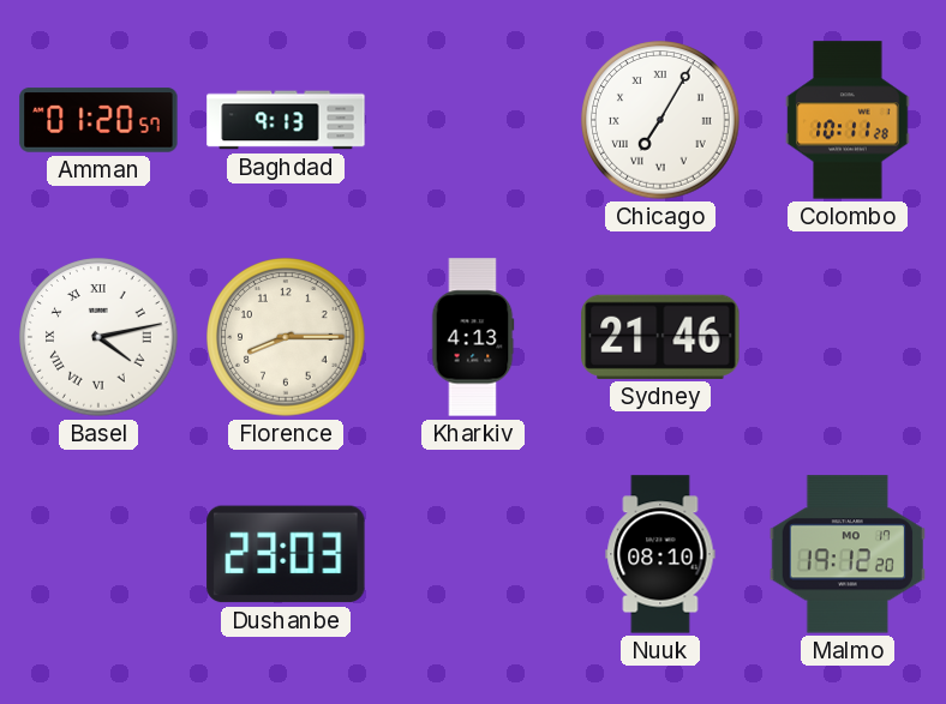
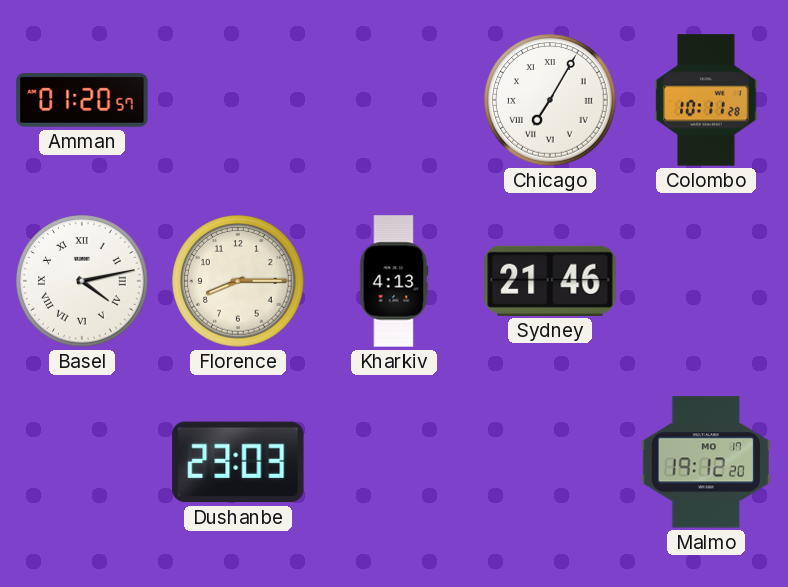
Baghdad: 9:13 -> none (286, 120)
Nuuk: 08:10 -> none (660, 554)
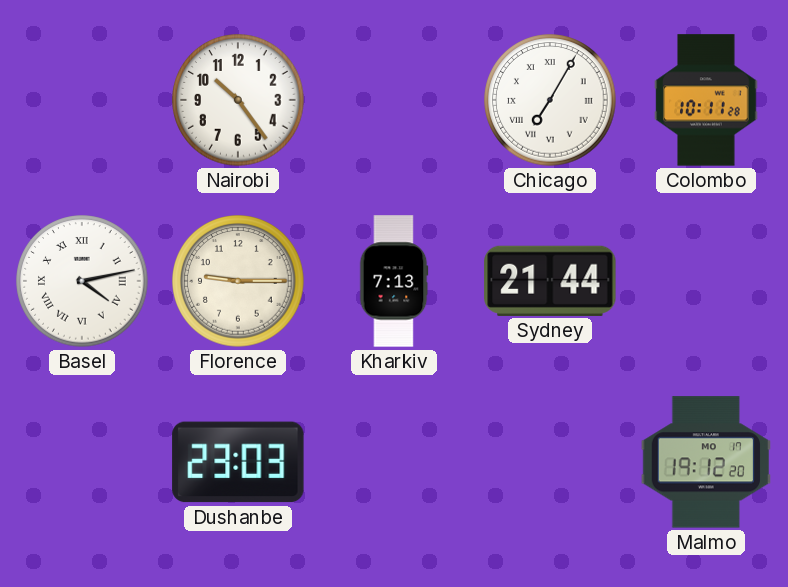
Amman: 01:20 -> none (82, 100)
Nairobi: none -> 10:24 (238, 100)
Florence: 8:15 -> 9:15 (238, 281)
Kharkiv: 4:13 -> 7:13 (394, 281)
Sydney: 21:46 -> 21:44 (550, 281)
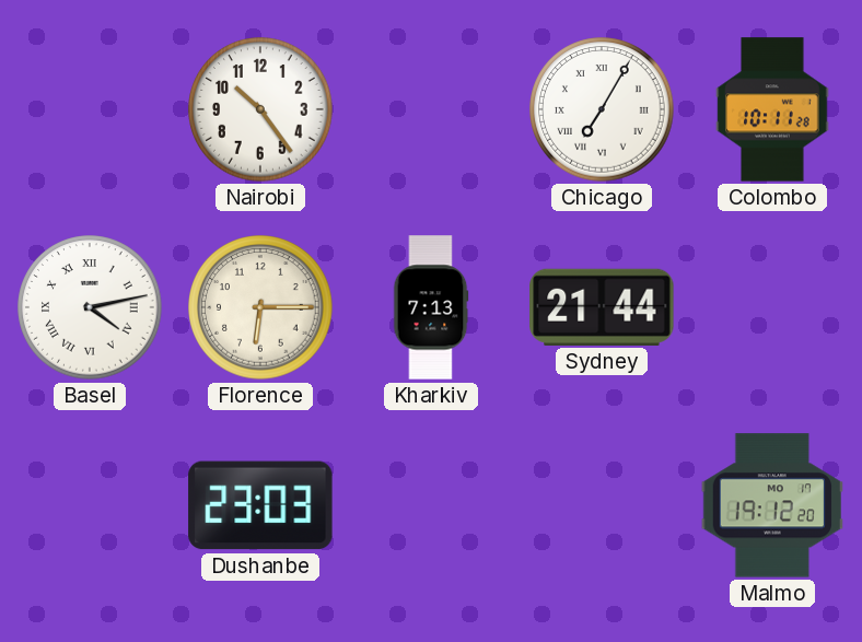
Florence: 9:15 -> 6:15 (260, 307)
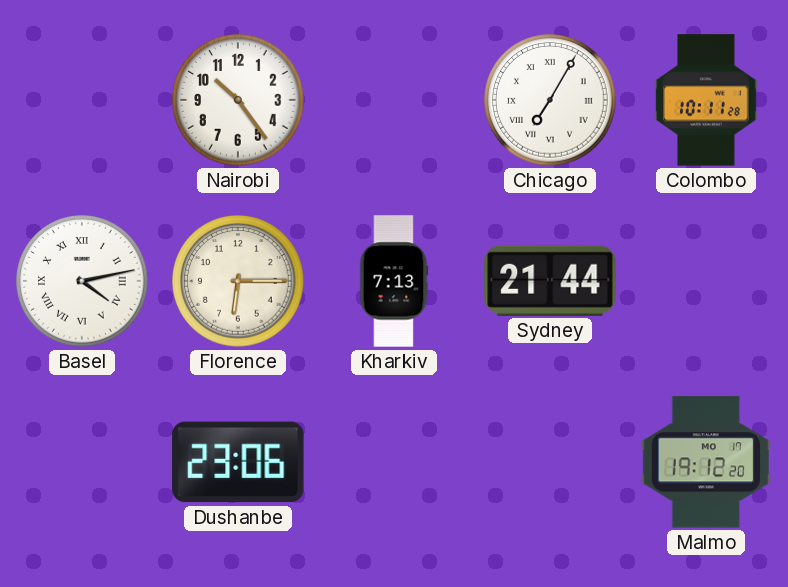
Dushanbe: 23:03 -> 23:06 (238, 462)
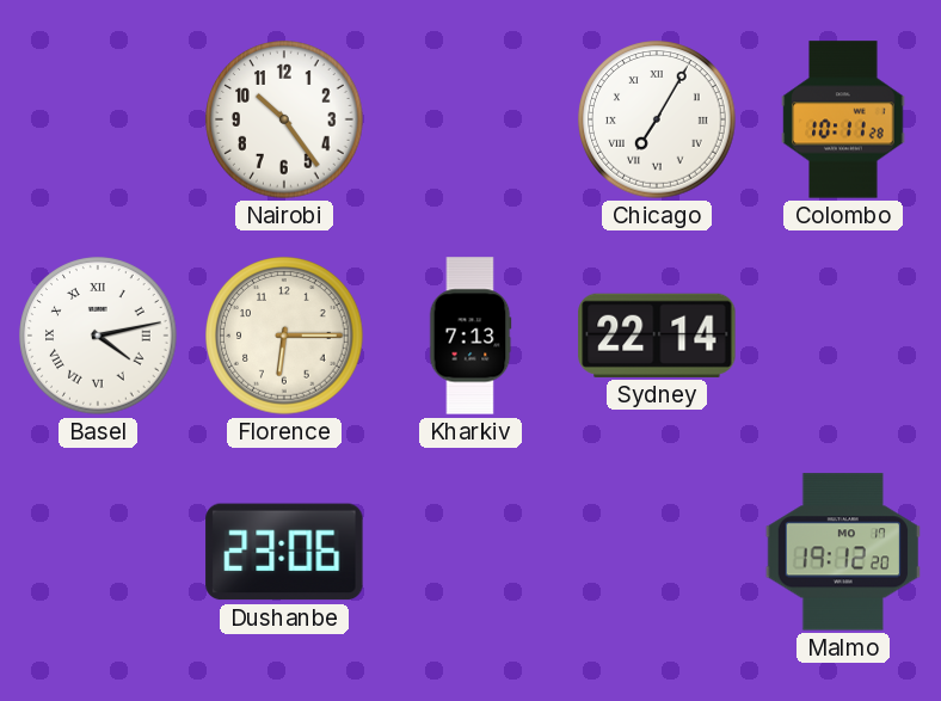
Sydney: 21:44 -> 22:14 (657, 336)
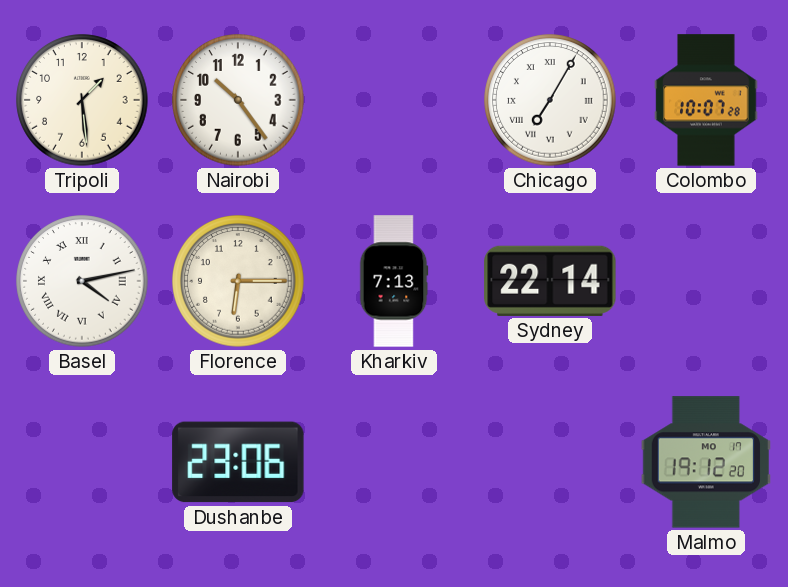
Tripoli: none -> 1:29 (82, 100)
Colombo: 10:11 -> 10:07 (706, 100)
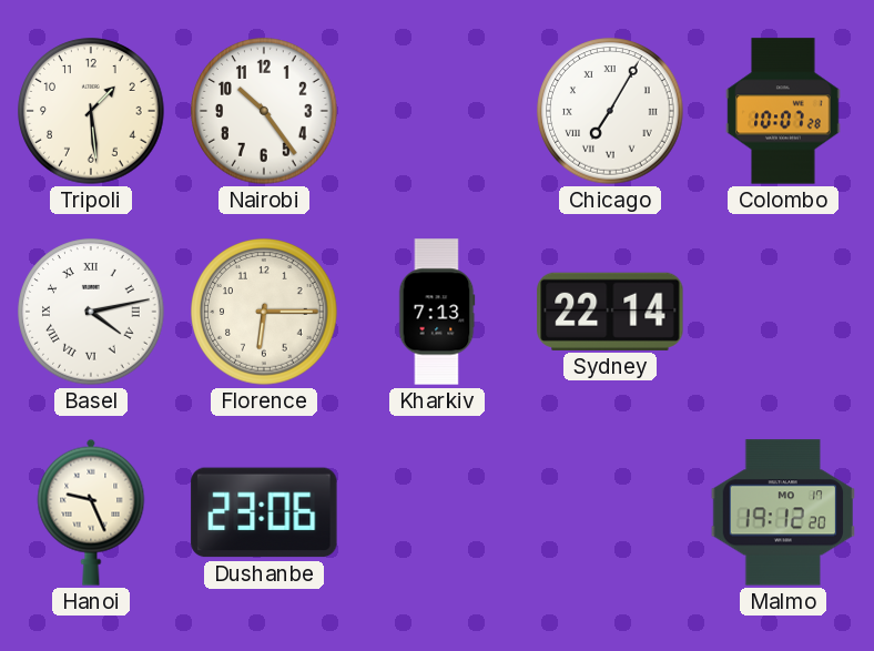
Hanoi: none -> 9:26 (91, 512)
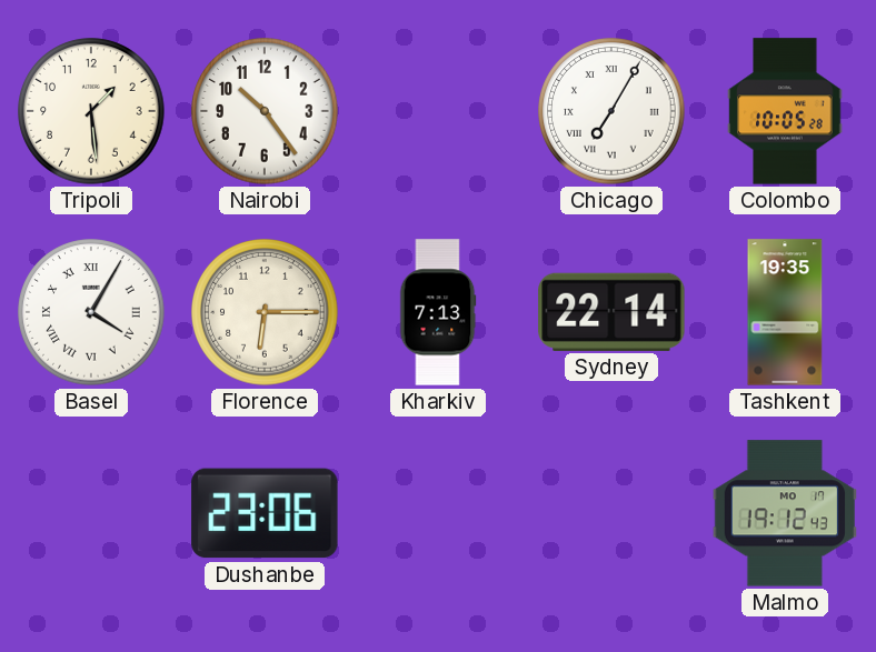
Colombo: 10:07 -> 10:05 (785, 111)
Basel: 4:13 -> 4:05 (91, 312)
Tashkent: none -> 19:35 (785, 312)
Hanoi: 9:26 -> none (91, 512)
Malmo: 19:12:20 -> 19:12:43 (785, 513)
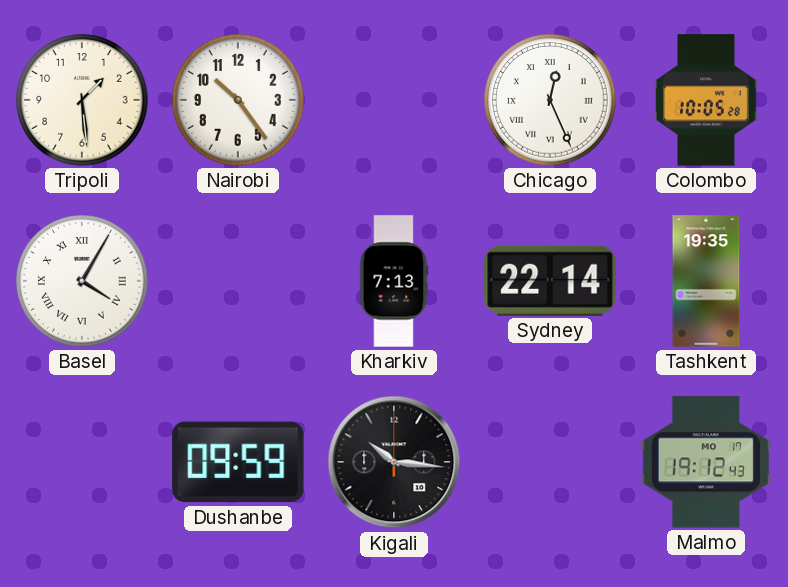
Chicago: 7:05 -> 12:26 (550, 100)
Florence: 6:15 -> none (265, 312)
Dushanbe: 23:06 -> 09:59 (238, 462)
Kigali: none -> 10:16 (394, 462)
